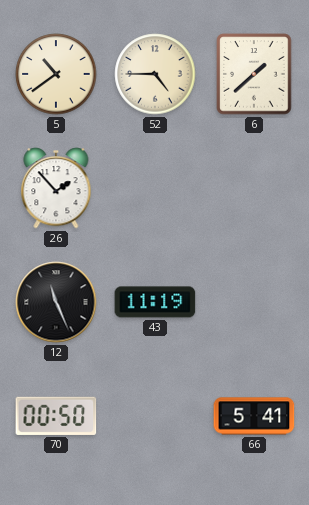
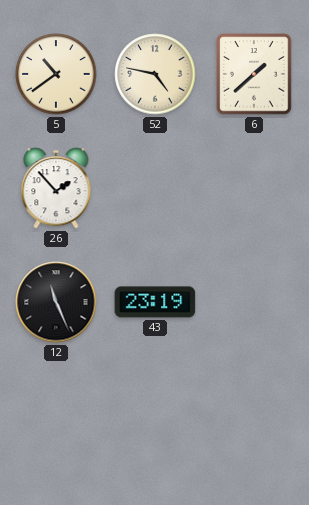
52: 4:45 -> 4:47 (155, 74)
43: 11:19 -> 23:19 (155, 302)
70: 00:50 -> none (56, 416)
66: 5:41 -> none (254, 416)
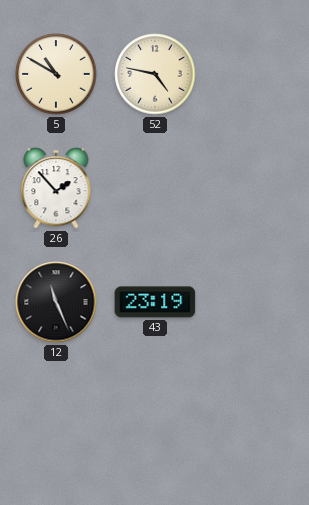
5: 10:39 -> 10:50 (56, 74)
6: 1:38 -> none (254, 74)
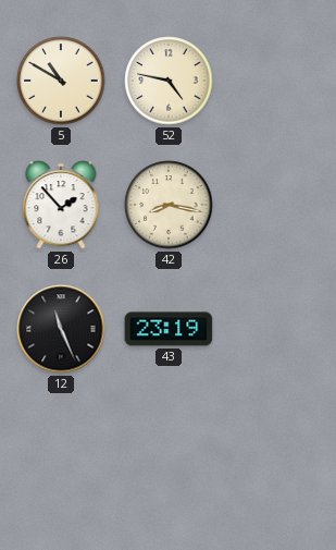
42: none -> 8:17 (169, 205)
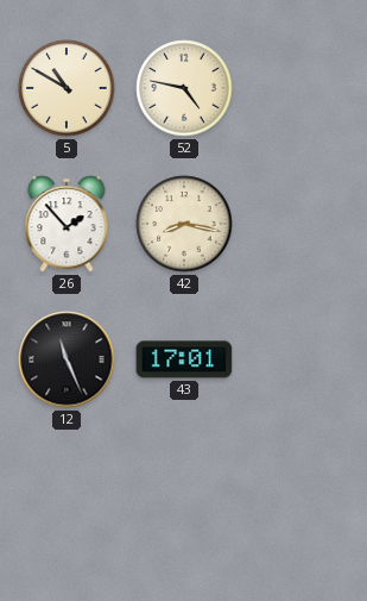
43: 23:19 -> 17:01 (184, 359)
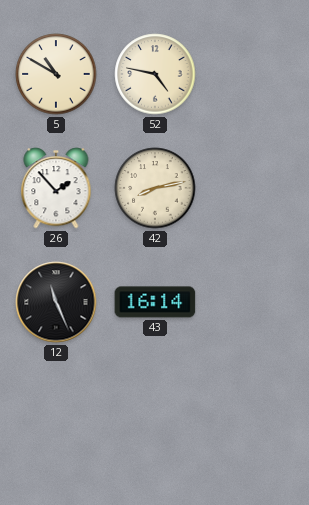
42: 8:17 -> 8:13 (155, 188)
43: 17:01 -> 16:14 (155, 302)
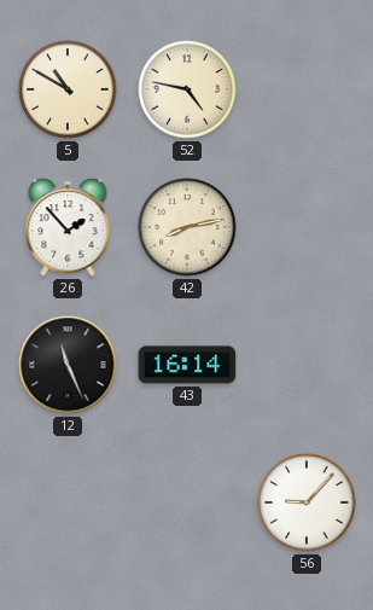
56: none -> 9:07 (307, 502)
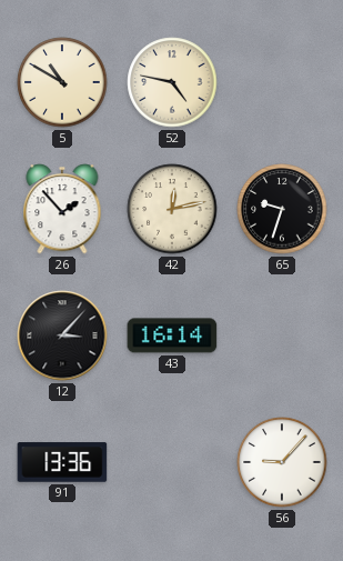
42: 8:13 -> 12:13 (172, 209)
65: none -> 9:33 (282, 209)
12: 11:26 -> 3:07 (62, 335)
91: none -> 13:36 (62, 462)
